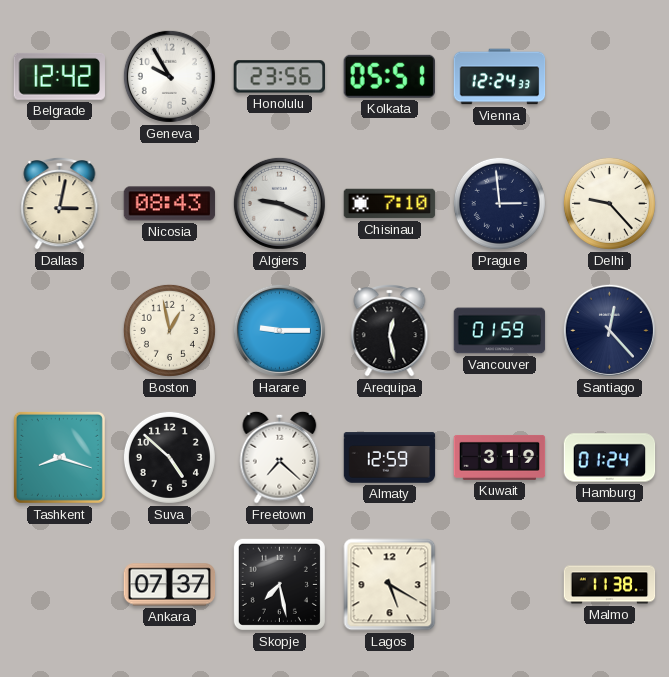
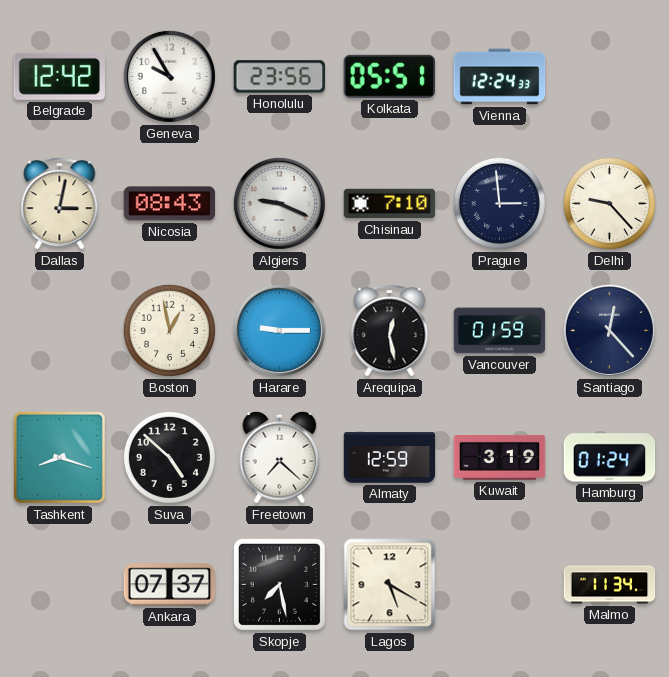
Malmo: 11:38 -> 11:34 (610, 585)
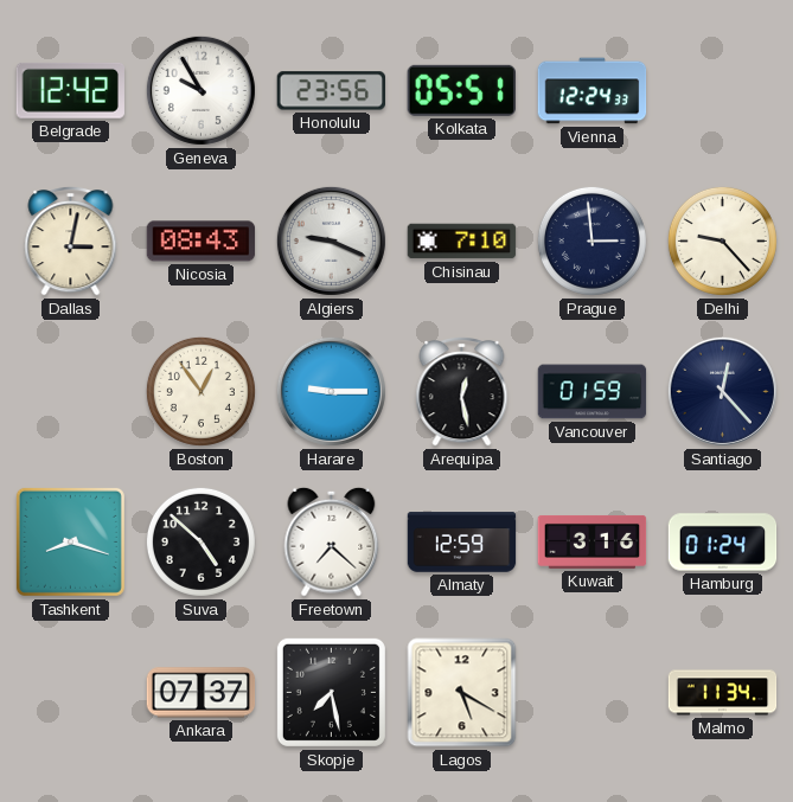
Boston: 12:58 -> 12:54 (200, 391)
Kuwait: 3:19 -> 3:16 (593, 541)
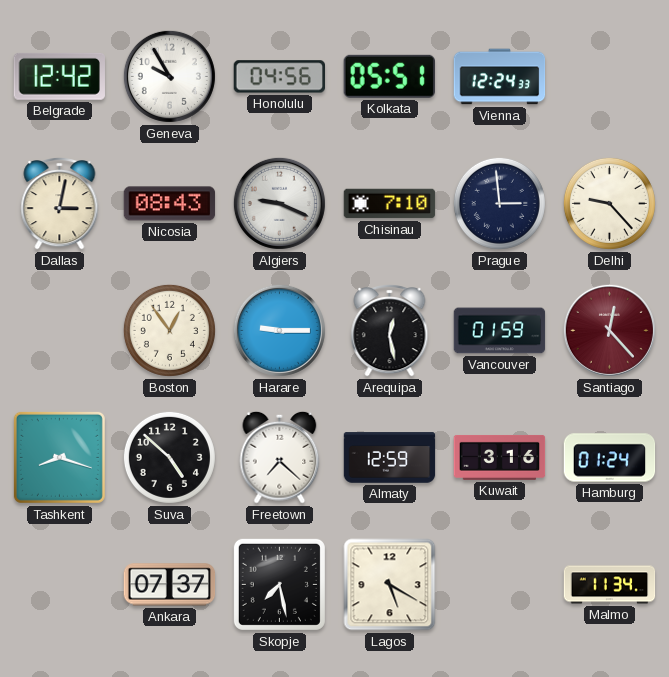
Honolulu: 23:56 -> 04:56 (279, 77)
Santiago dial: navy -> burgundy (609, 330)
